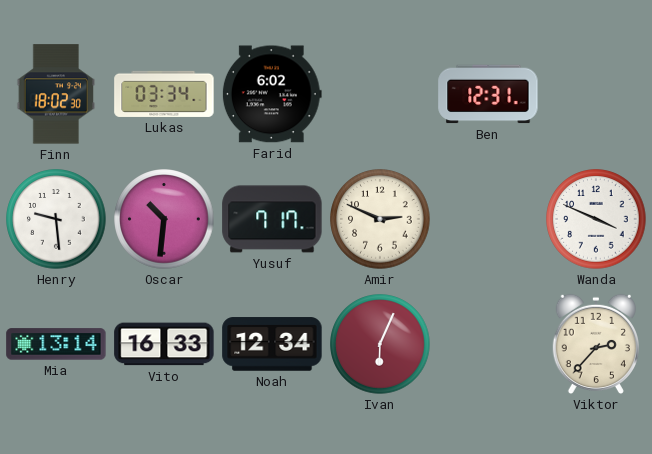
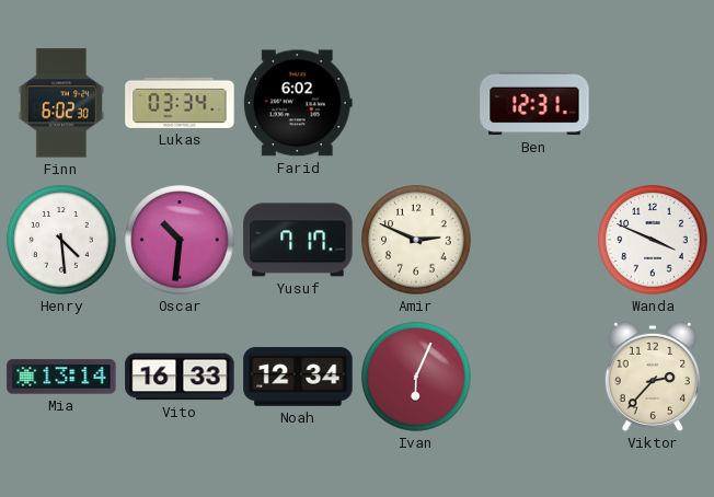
Finn: 18:02 -> 6:02 (61, 103)
Henry: 9:29 -> 4:29 (61, 240)
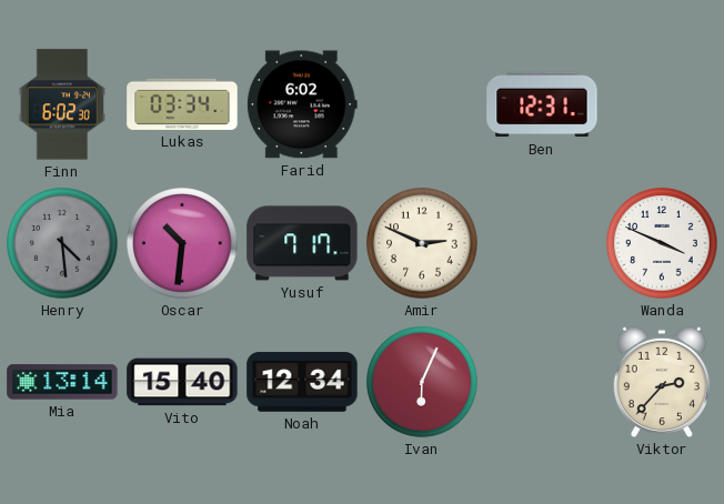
Henry dial: white -> grey (62, 243)
Vito: 16:33 -> 15:40 (182, 382)
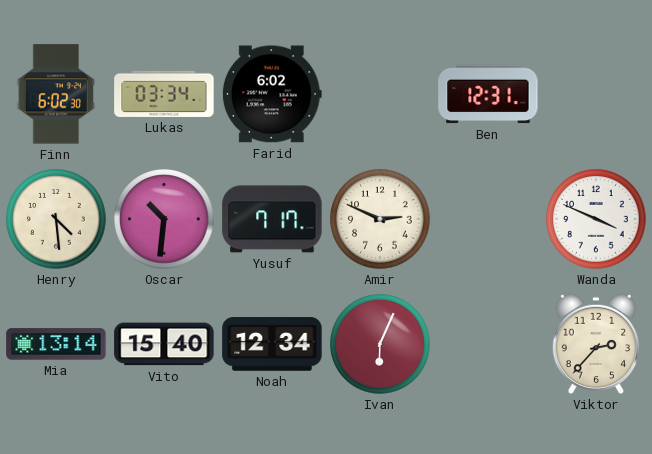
Henry dial: grey -> cream (56, 219)
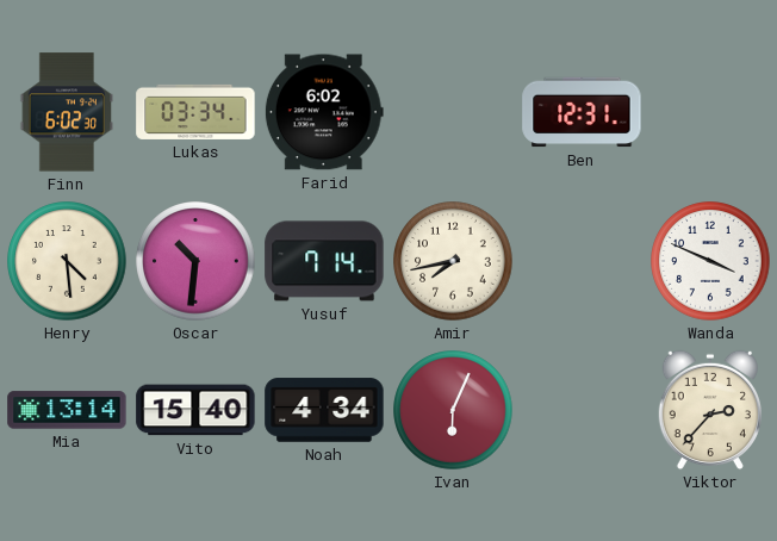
Yusuf: 7:17 -> 7:14 (324, 261)
Amir: 2:49 -> 7:43 (453, 261)
Noah: 12:34 -> 4:34 (324, 410)
